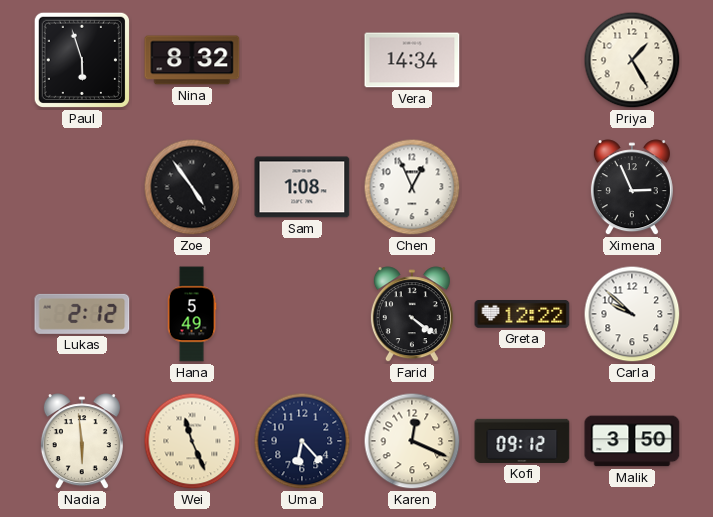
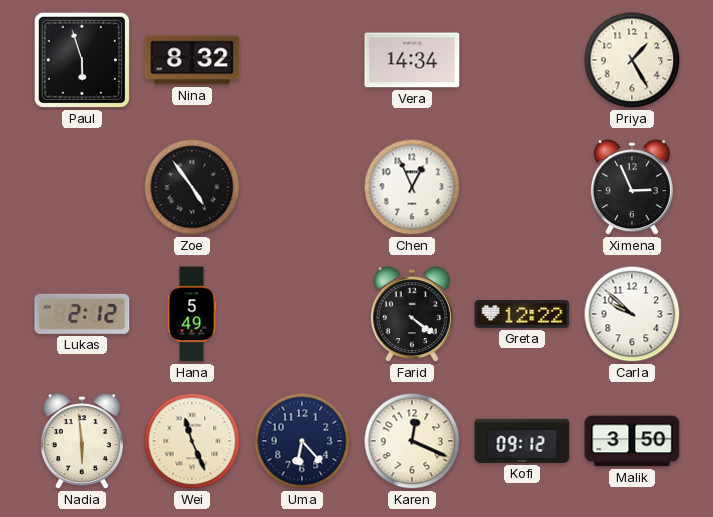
Sam: 1:08 -> none (302, 187)
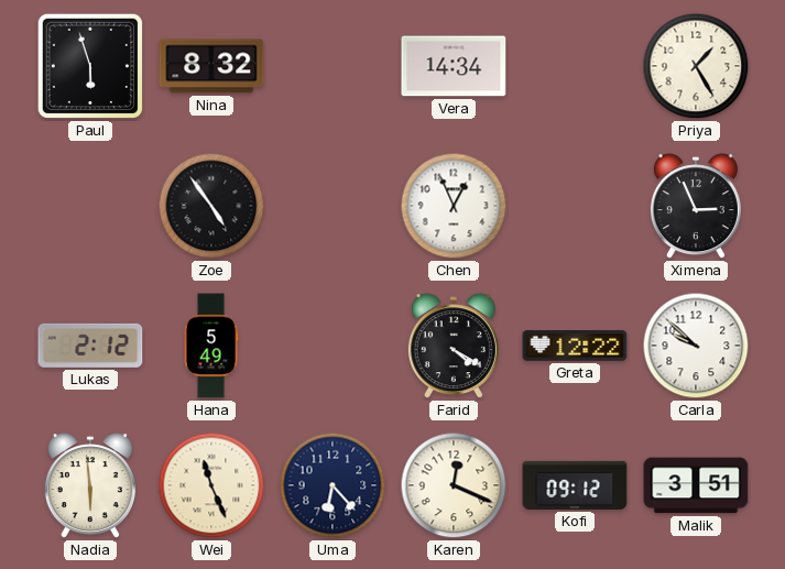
Farid: 4:21 -> 4:20 (454, 347)
Malik: 3:50 -> 3:51 (696, 485)
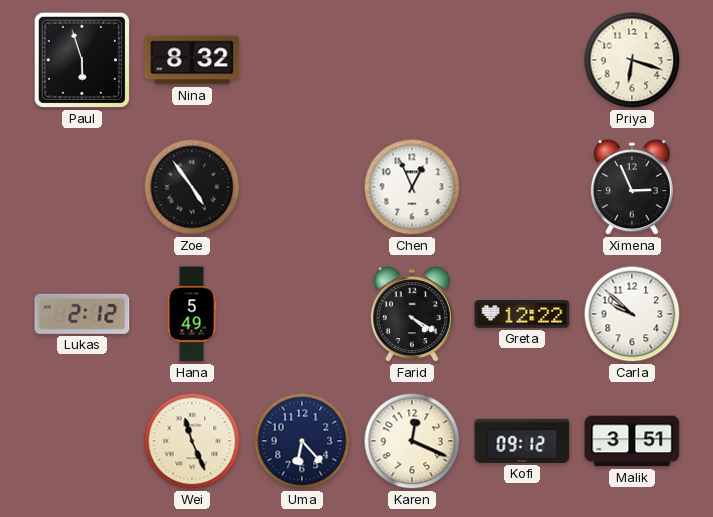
Vera: 14:34 -> none (454, 66)
Priya: 1:25 -> 6:18 (632, 60)
Nadia: 5:59 -> none (90, 486)
